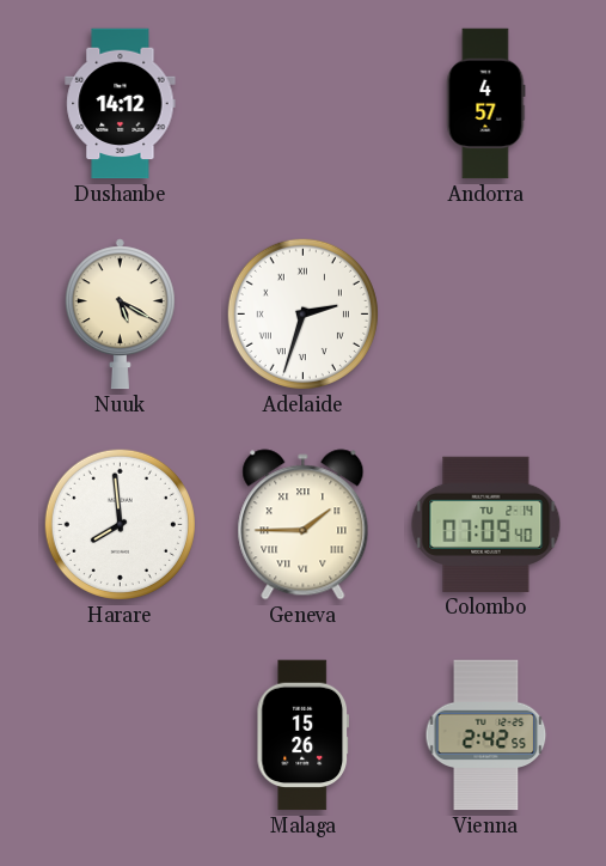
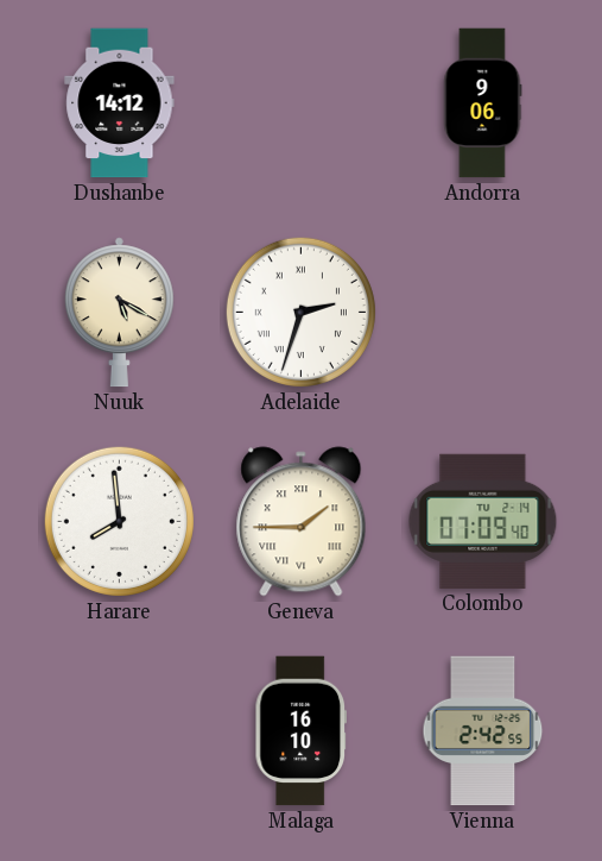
Andorra: 4:57 -> 9:06 (482, 103)
Malaga: 15:26 -> 16:10 (300, 731)
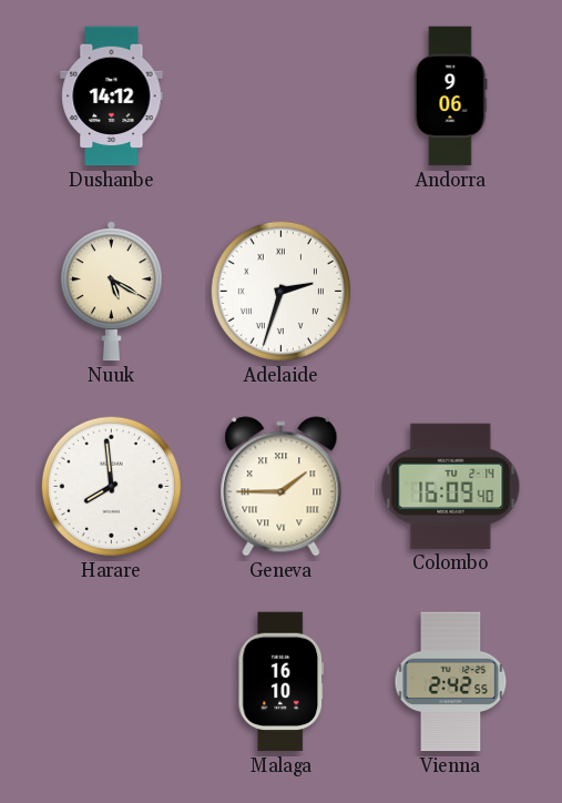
Colombo: 07:09 -> 16:09 (451, 486)
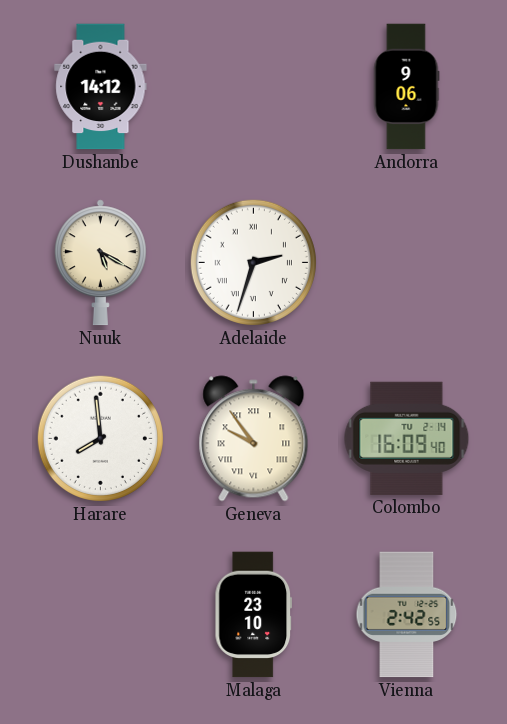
Geneva: 1:45 -> 9:54 (254, 439)
Malaga: 16:10 -> 23:10 (253, 615)
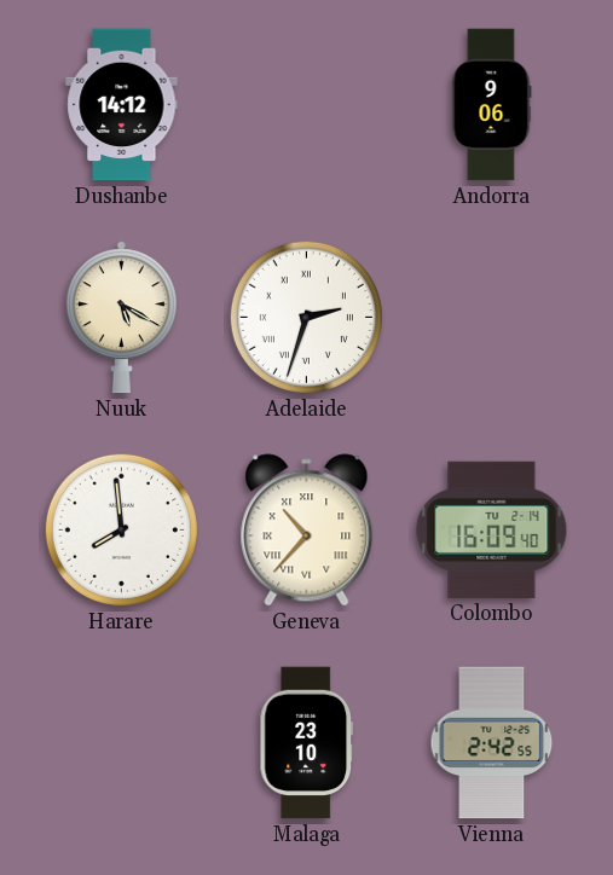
Geneva: 9:54 -> 10:37 (307, 531)
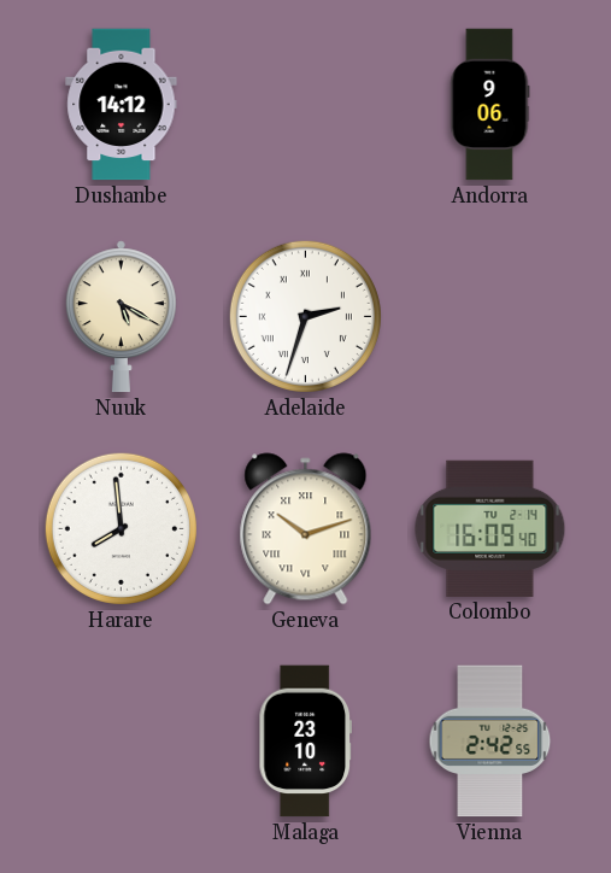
Geneva: 10:37 -> 10:12 (306, 529)
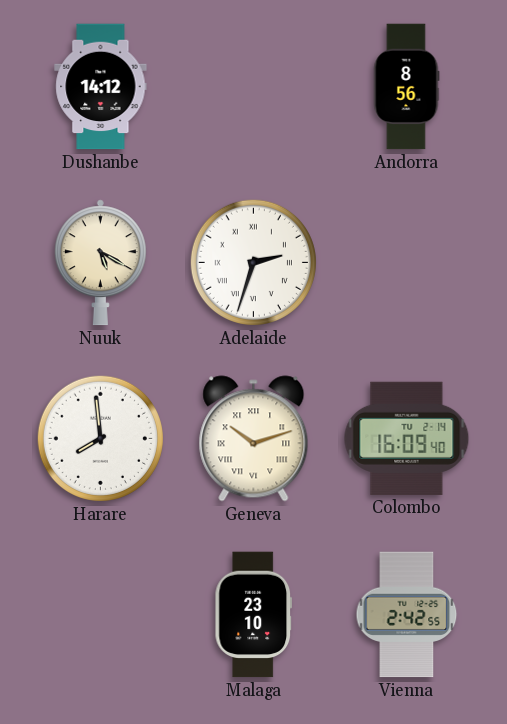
Andorra: 9:06 -> 8:56 (406, 87)
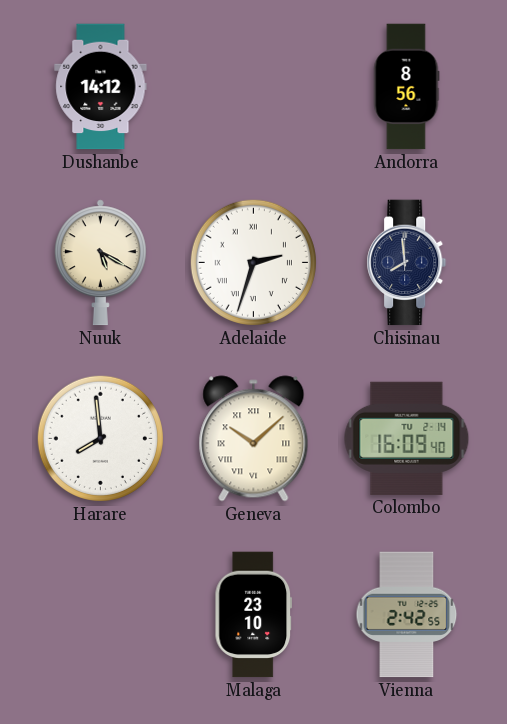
Chisinau: none -> 7:59 (407, 263)
Geneva: 10:12 -> 10:08 (254, 439)
